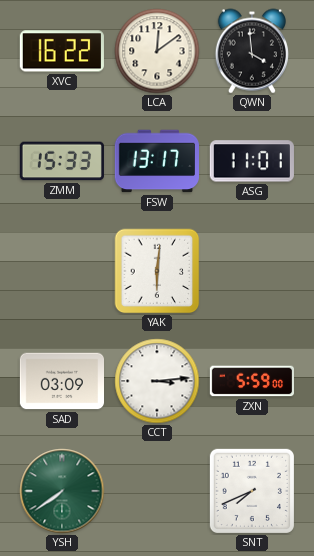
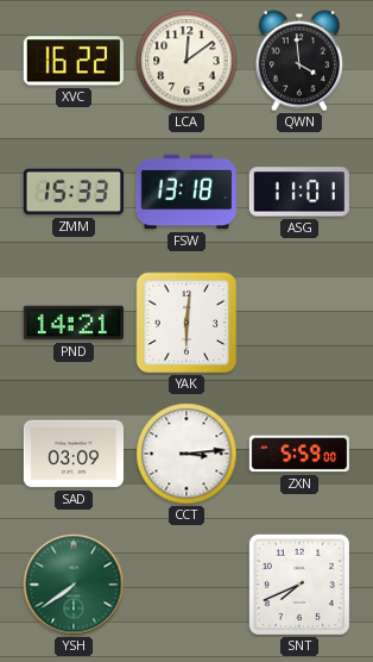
FSW: 13:17 -> 13:18 (185, 192)
PND: none -> 14:21 (74, 323)
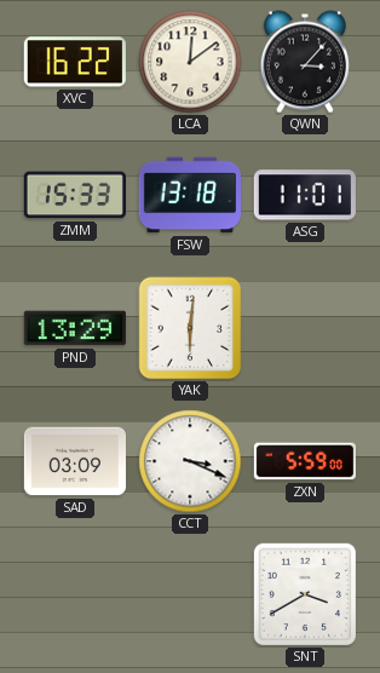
QWN: 3:59 -> 3:07 (305, 62)
PND: 14:21 -> 13:29 (75, 328)
CCT: 3:14 -> 3:19 (190, 461)
YSH: 7:39 -> none (74, 585)
SNT: 7:41 -> 3:40 (305, 594)
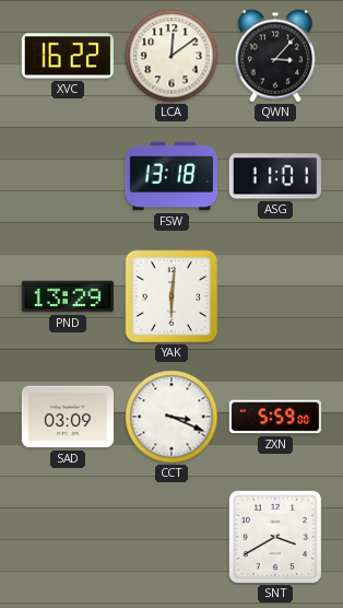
ZMM: 15:33 -> none (75, 195)
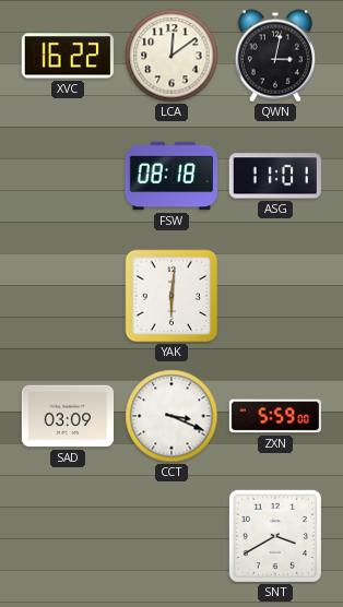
QWN: 3:07 -> 3:02 (275, 56)
FSW: 13:18 -> 08:18 (170, 176)
PND: 13:29 -> none (68, 296)
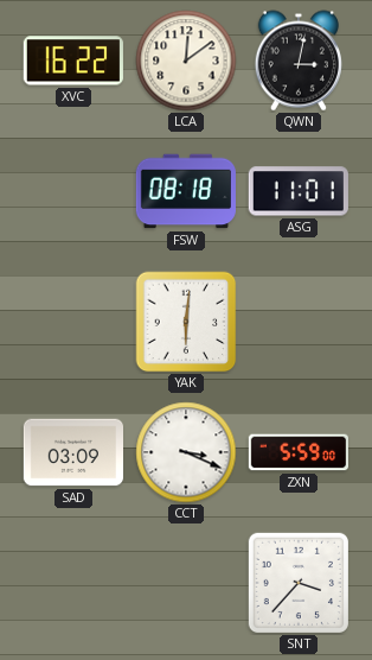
SNT: 3:40 -> 3:37 (299, 583)
